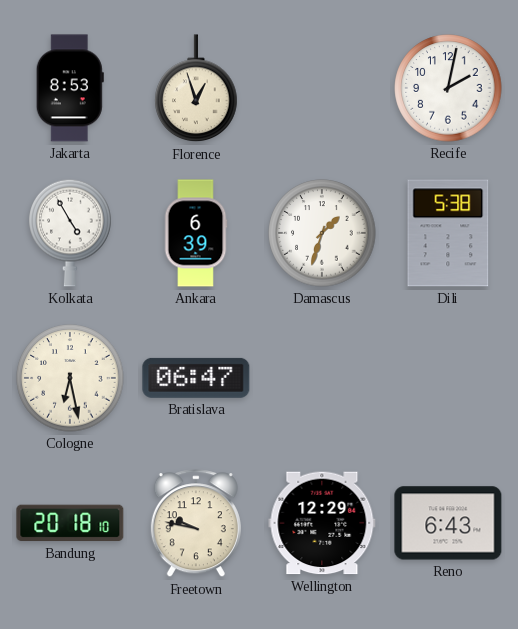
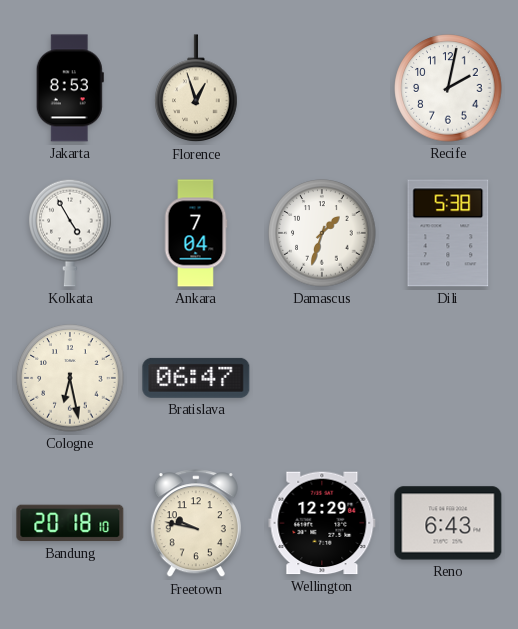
Ankara: 6:39 -> 7:04 (196, 233)
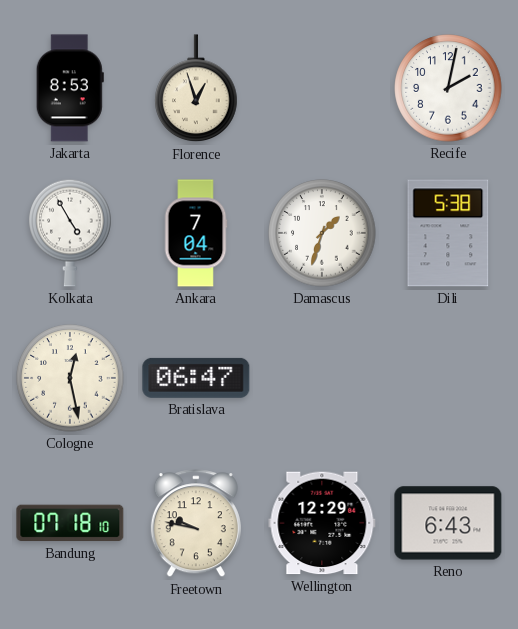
Cologne: 6:28 -> 12:28 (70, 378)
Bandung: 20:18 -> 07:18 (70, 523)
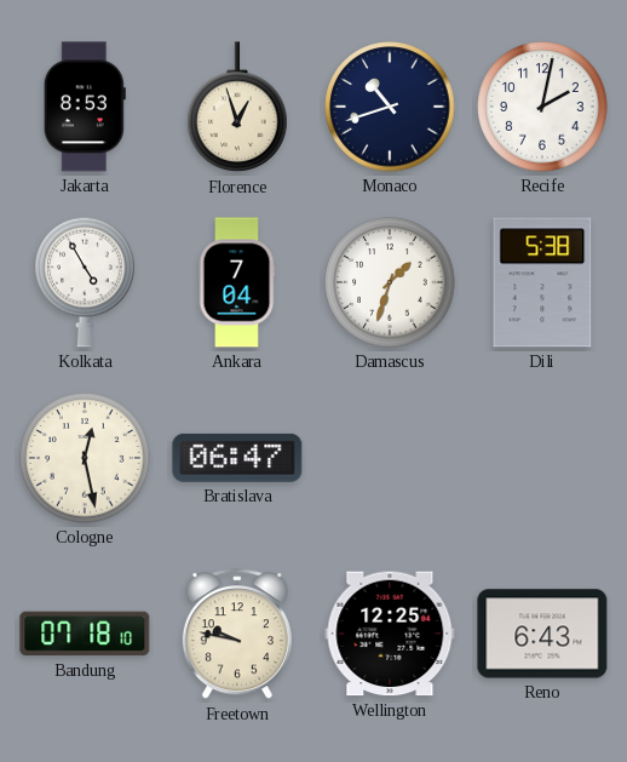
Monaco: none -> 10:42 (390, 107)
Wellington: 12:29 -> 12:25 (390, 634)
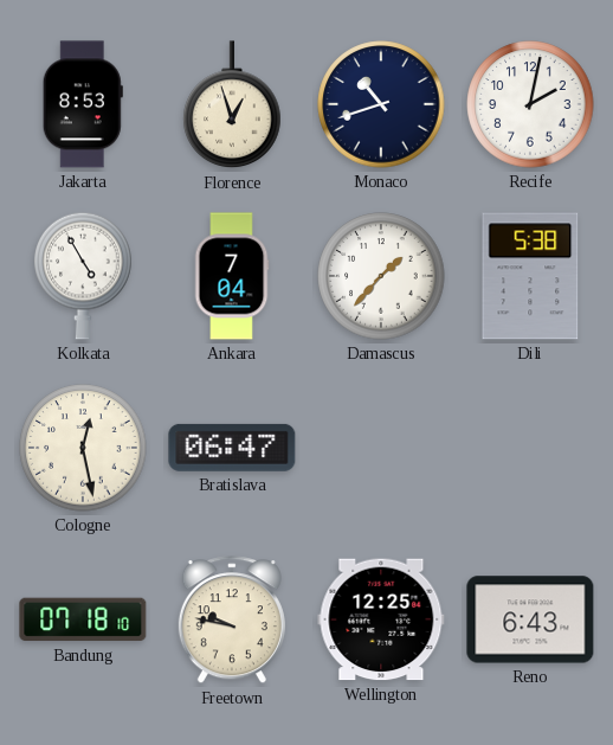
Damascus: 1:33 -> 1:37 (381, 276)
